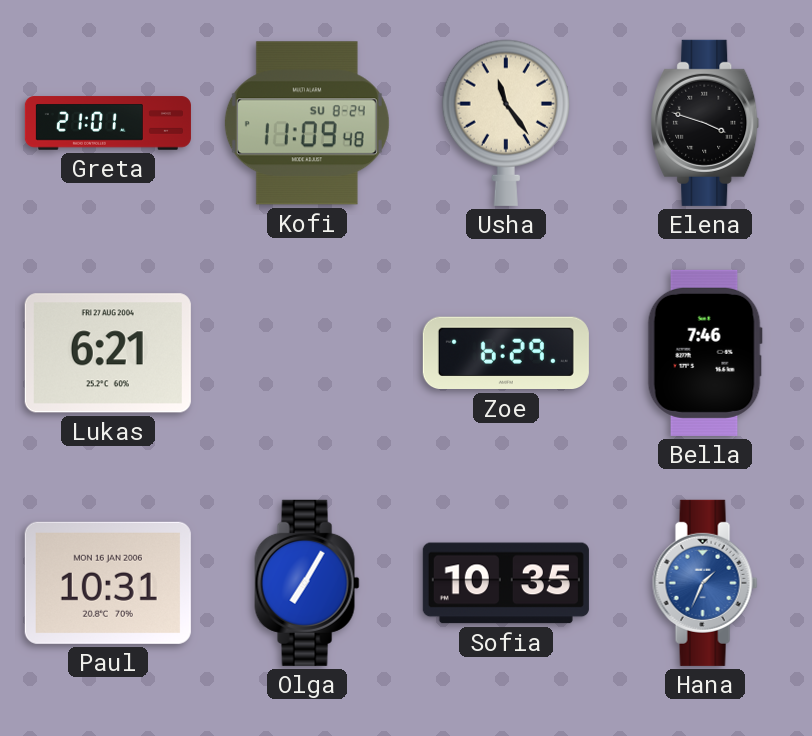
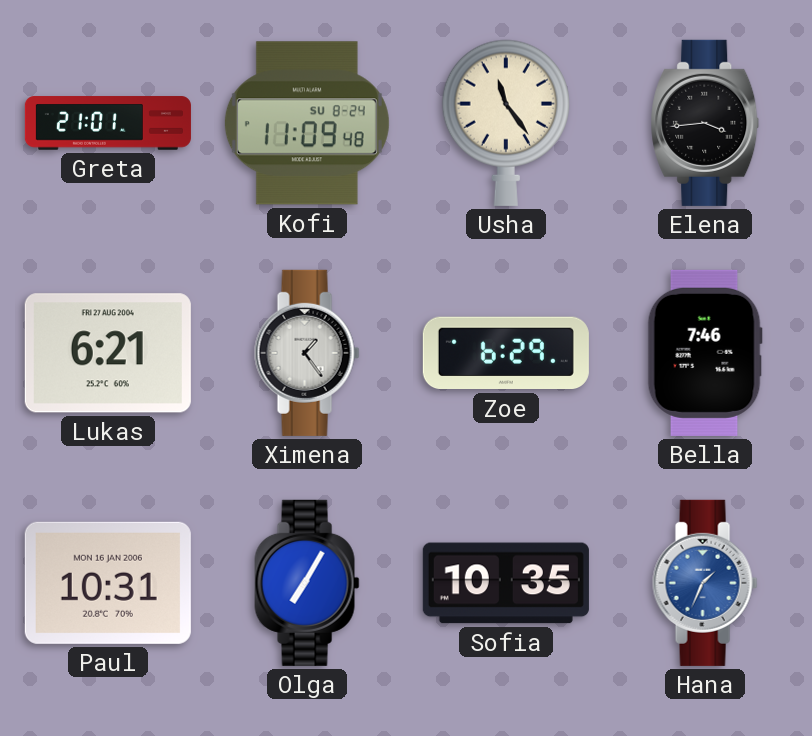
Elena: 3:48 -> 3:44 (705, 123)
Ximena: none -> 1:24 (307, 353)
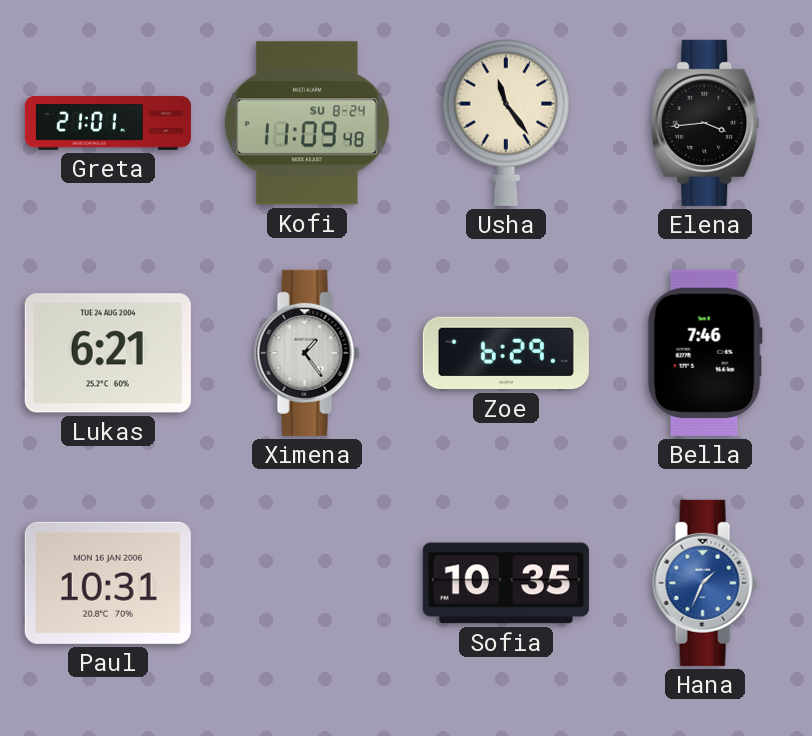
Lukas date: FRI 27 AUG 2004 -> TUE 24 AUG 2004 (108, 353)
Olga: 7:05 -> none (307, 583)
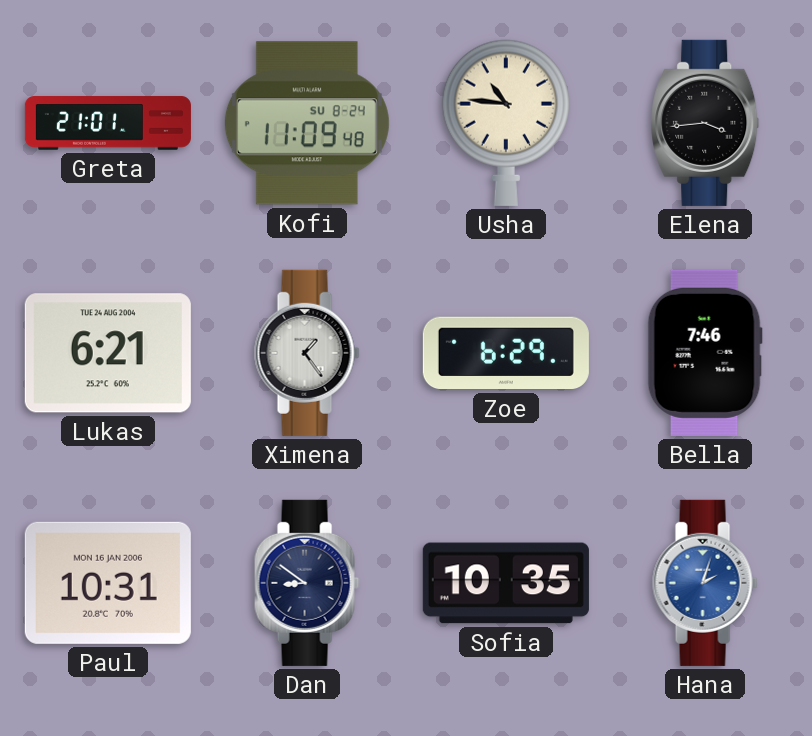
Usha: 11:24 -> 10:46 (505, 123)
Dan: none -> 8:51 (307, 583)
Hana: 1:34 -> 2:03 (705, 583)
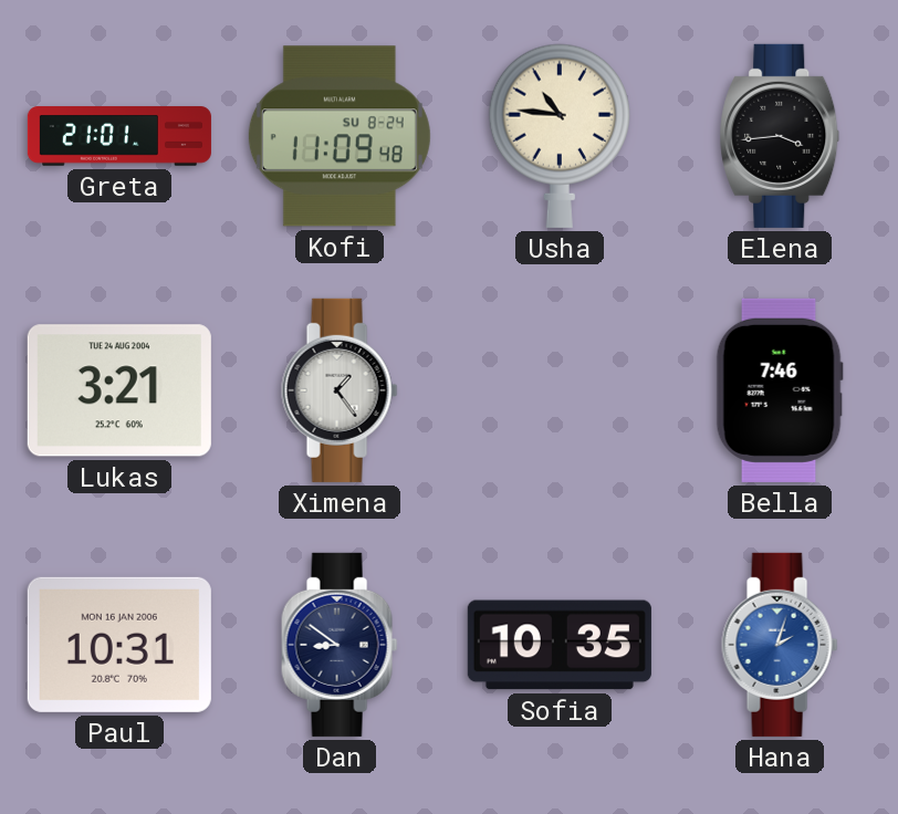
Lukas: 6:21 -> 3:21 (119, 390)
Zoe: 6:29 -> none (506, 353)
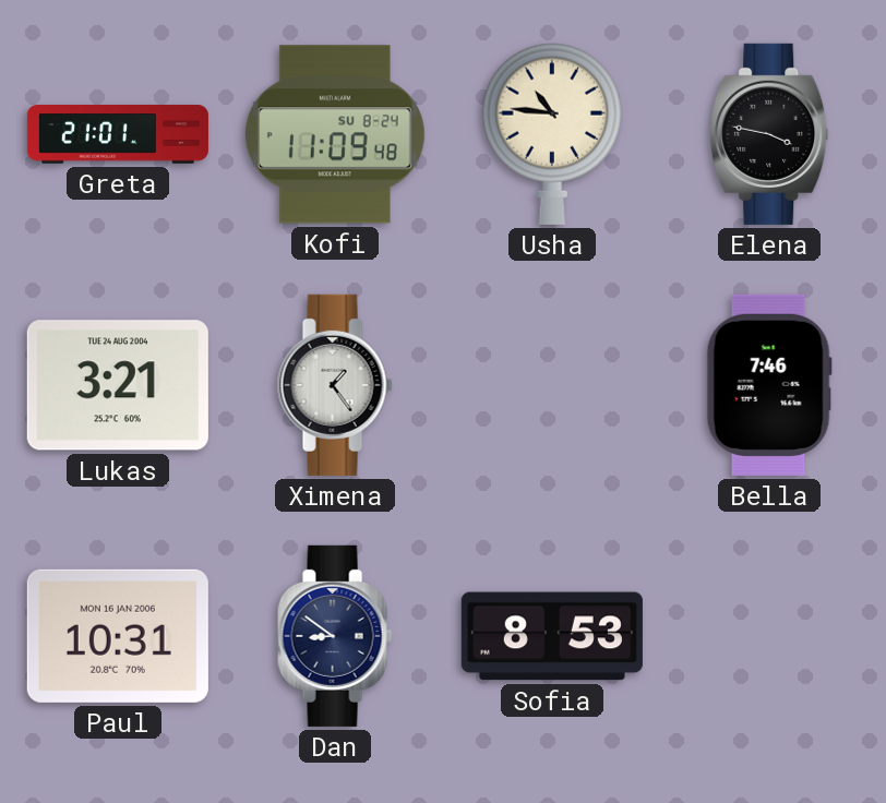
Elena: 3:44 -> 3:47 (769, 134)
Sofia: 10:35 -> 8:53 (552, 636)
Hana: 2:03 -> none (780, 645)
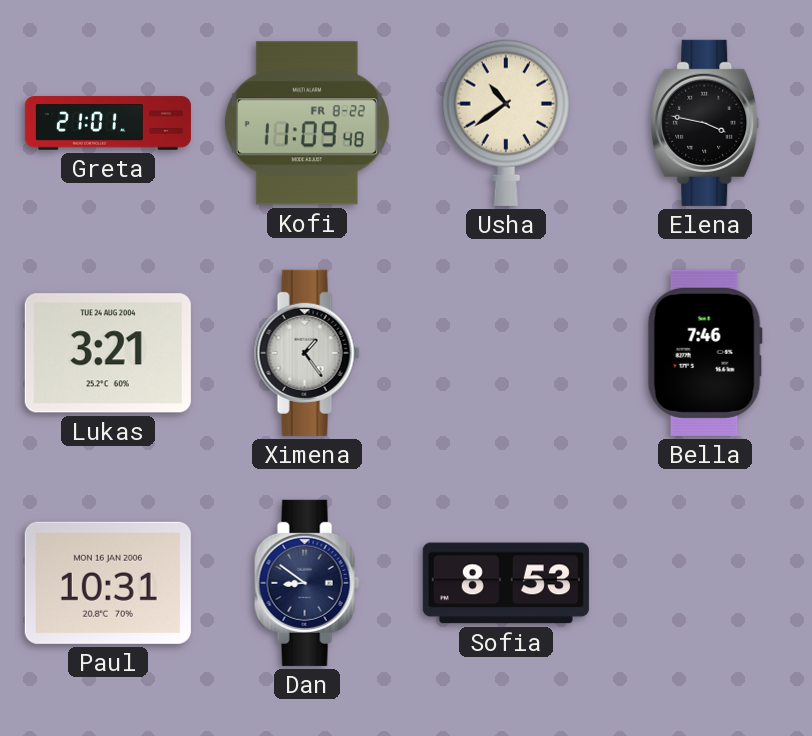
Kofi date: SU 8-24 -> FR 8-22 (307, 123)
Usha: 10:46 -> 10:39 (505, 123)
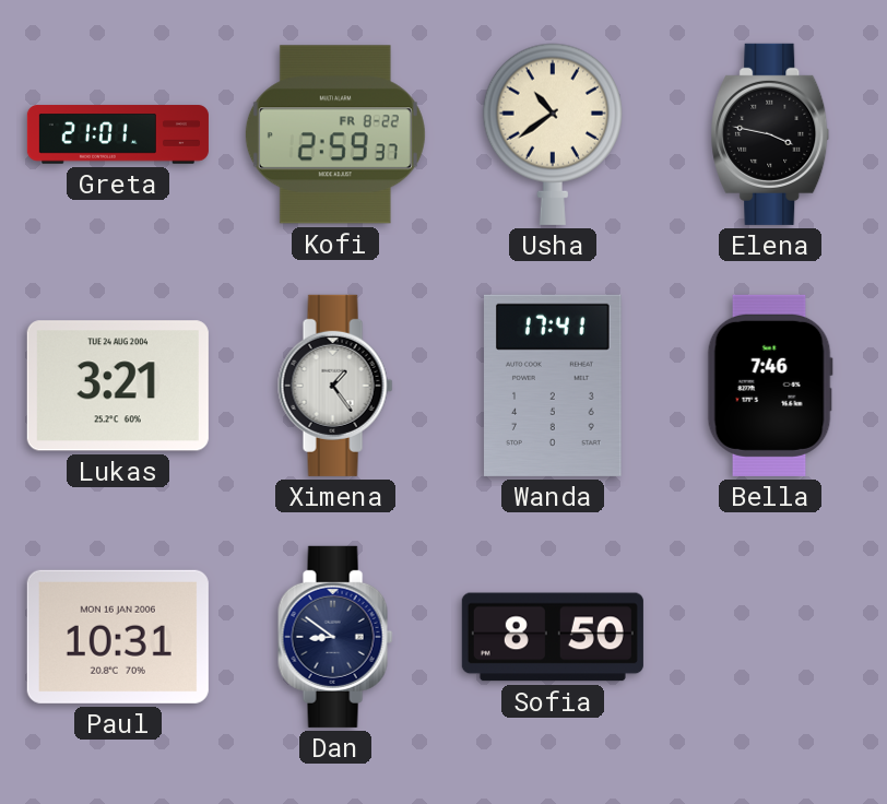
Kofi: 11:09 -> 2:59 (335, 134)
Wanda: none -> 17:41 (554, 386)
Sofia: 8:53 -> 8:50 (553, 637)
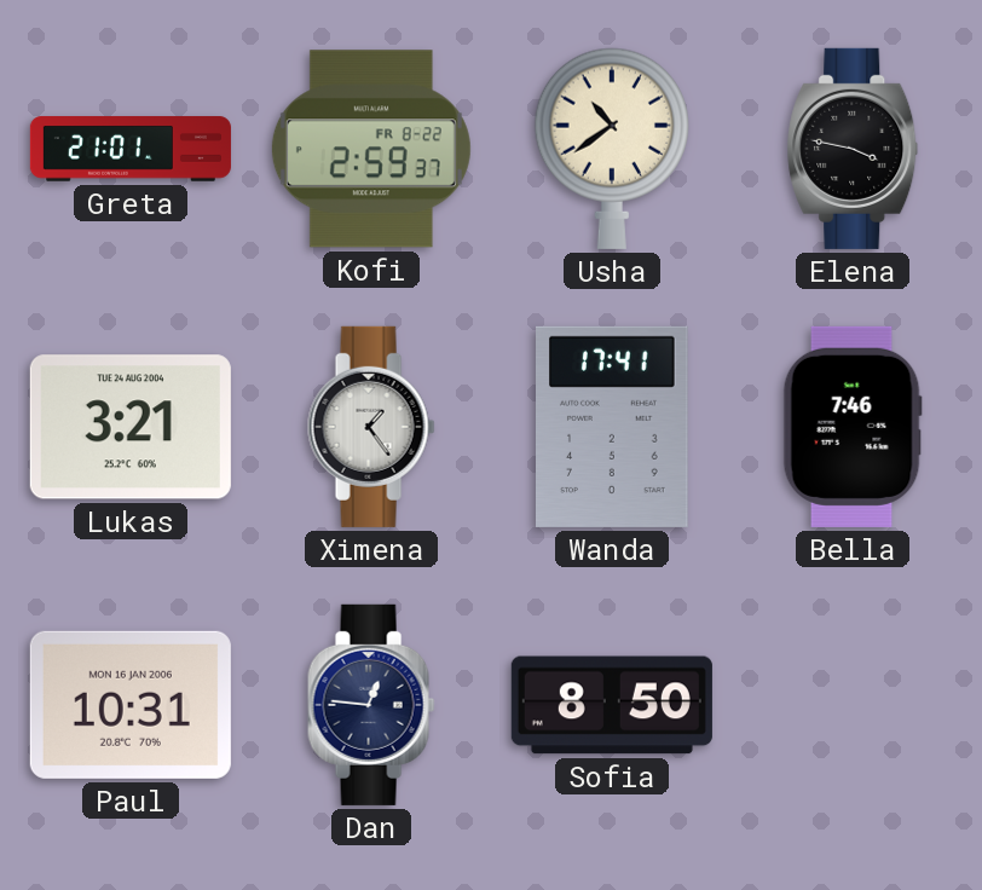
Dan: 8:51 -> 12:46 (371, 705)
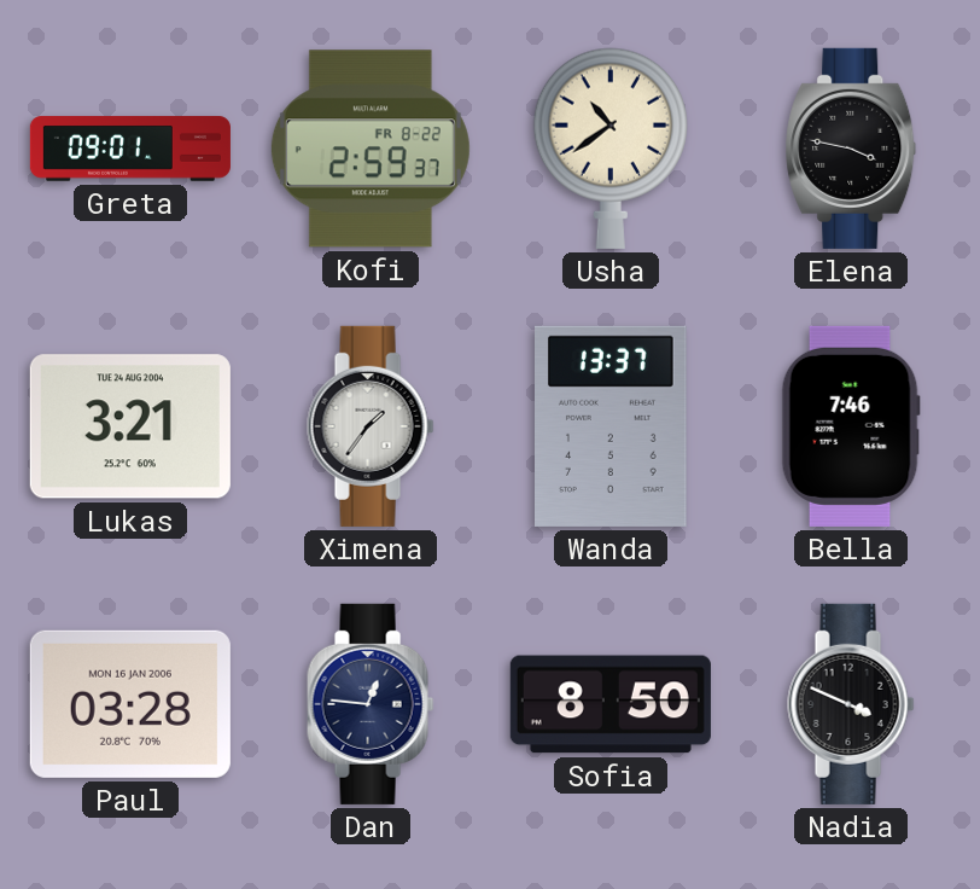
Greta: 21:01 -> 09:01 (130, 149)
Ximena: 1:24 -> 1:36 (371, 426)
Wanda: 17:41 -> 13:37 (612, 426)
Paul: 10:31 -> 03:28 (130, 704)
Nadia: none -> 3:49 (851, 704)
